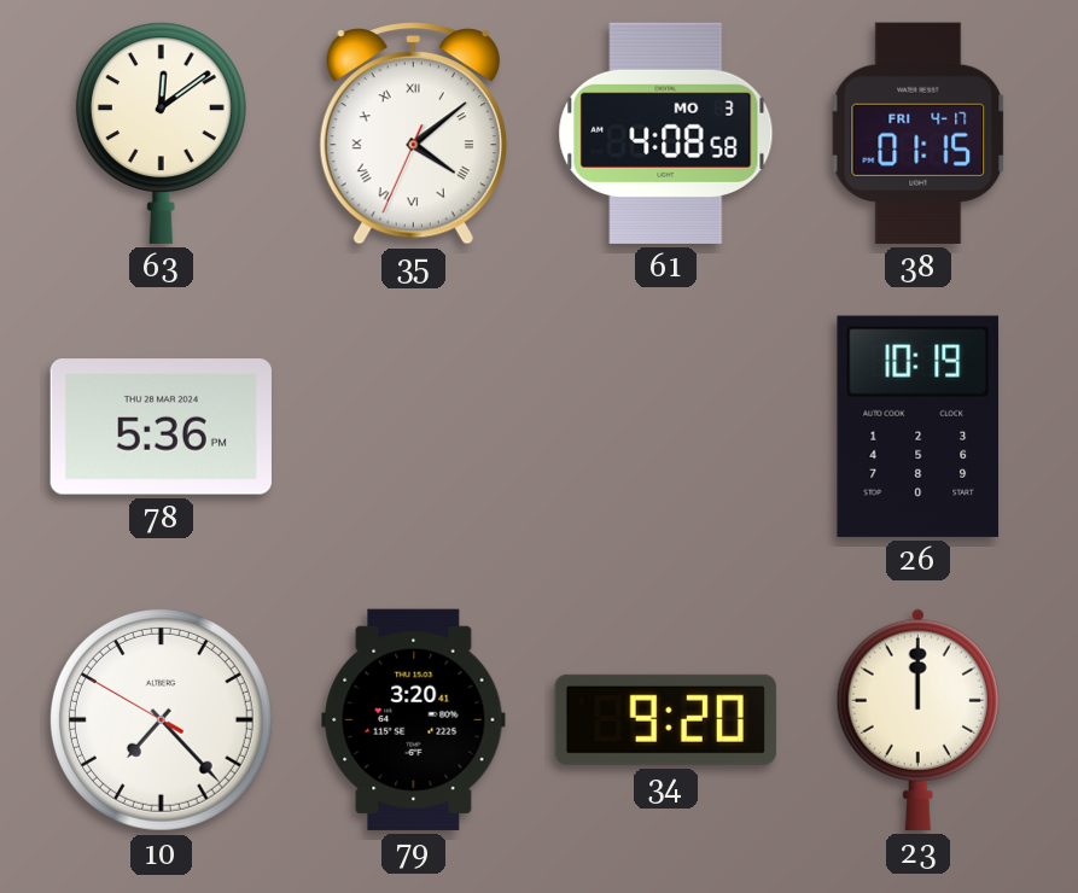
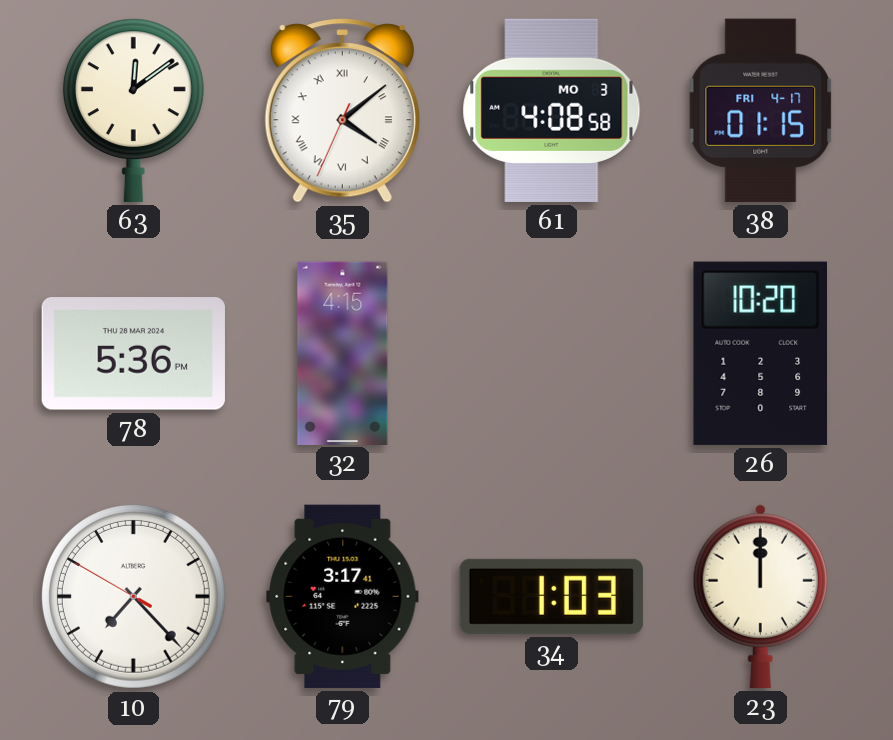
32: none -> 4:15 (343, 353)
26: 10:19 -> 10:20 (760, 353)
79: 3:20 -> 3:17 (343, 596)
34: 9:20 -> 1:03 (551, 596)
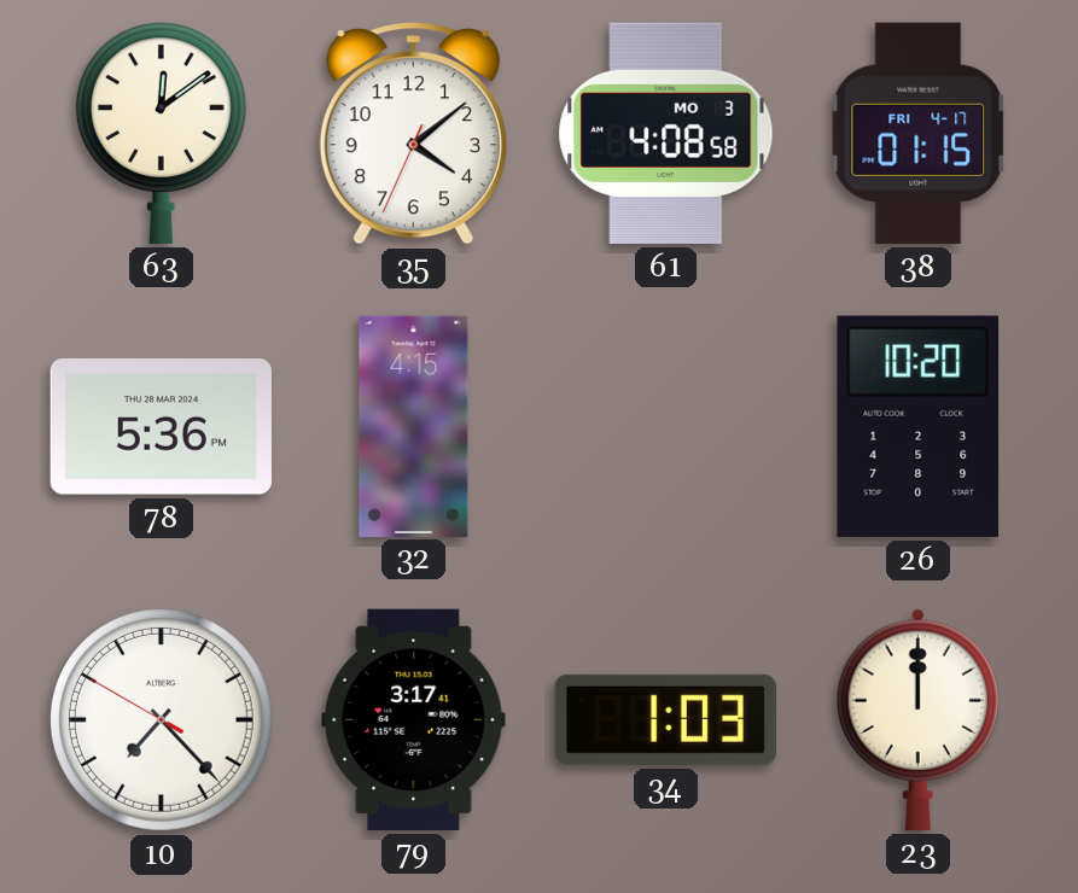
35 numerals: Roman -> Arabic (413, 134)
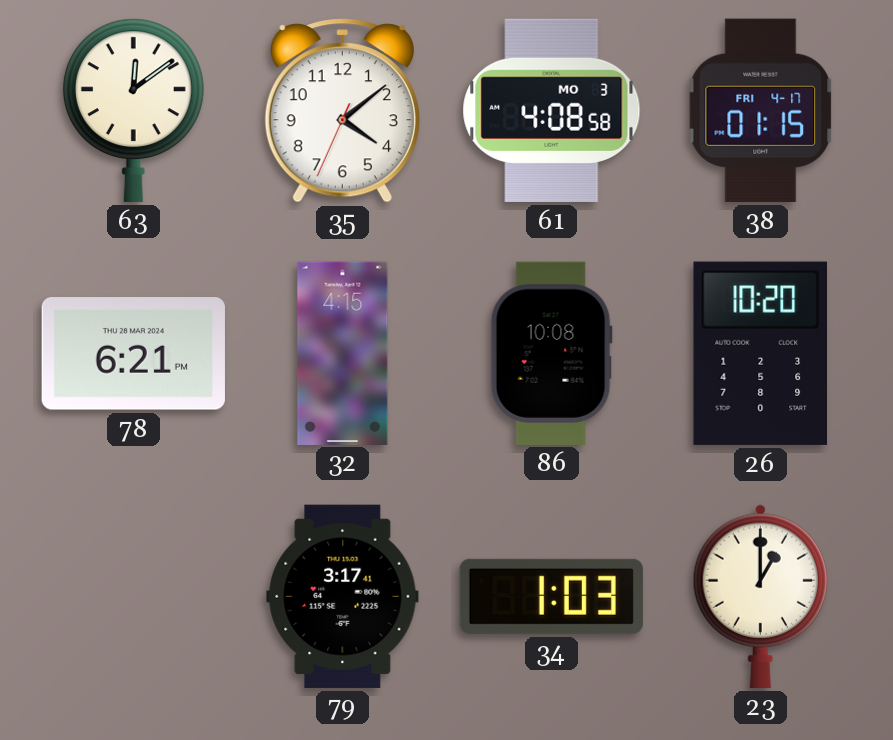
78: 5:36 -> 6:21 (133, 354)
86: none -> 10:08 (551, 353)
10: 7:22 -> none (161, 719)
23: 12:00 -> 1:00 (760, 596)
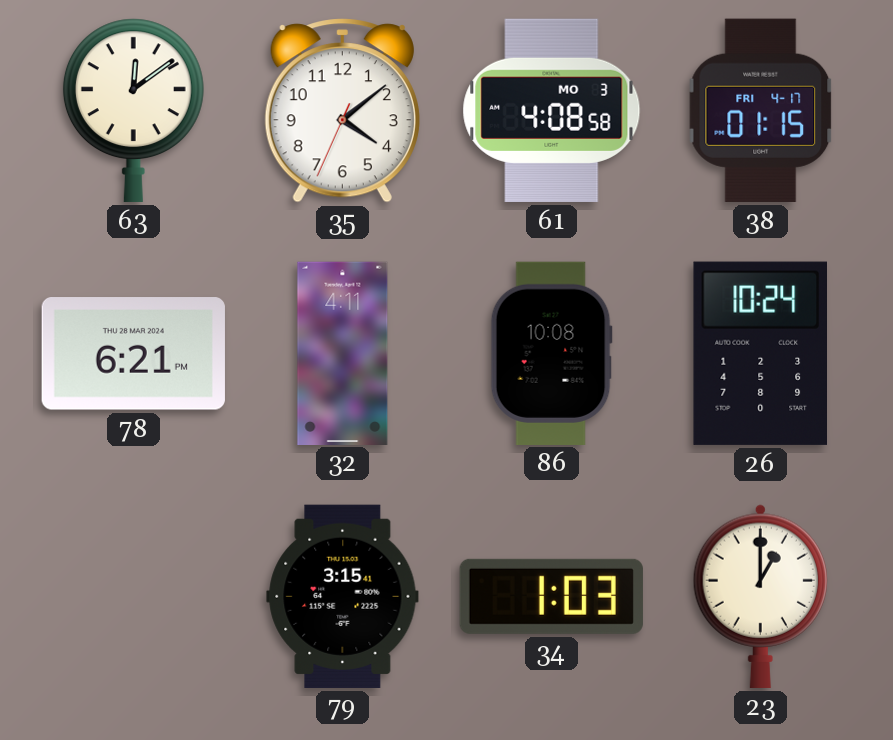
32: 4:15 -> 4:11 (343, 353)
26: 10:20 -> 10:24 (760, 353)
79: 3:17 -> 3:15 (343, 596)
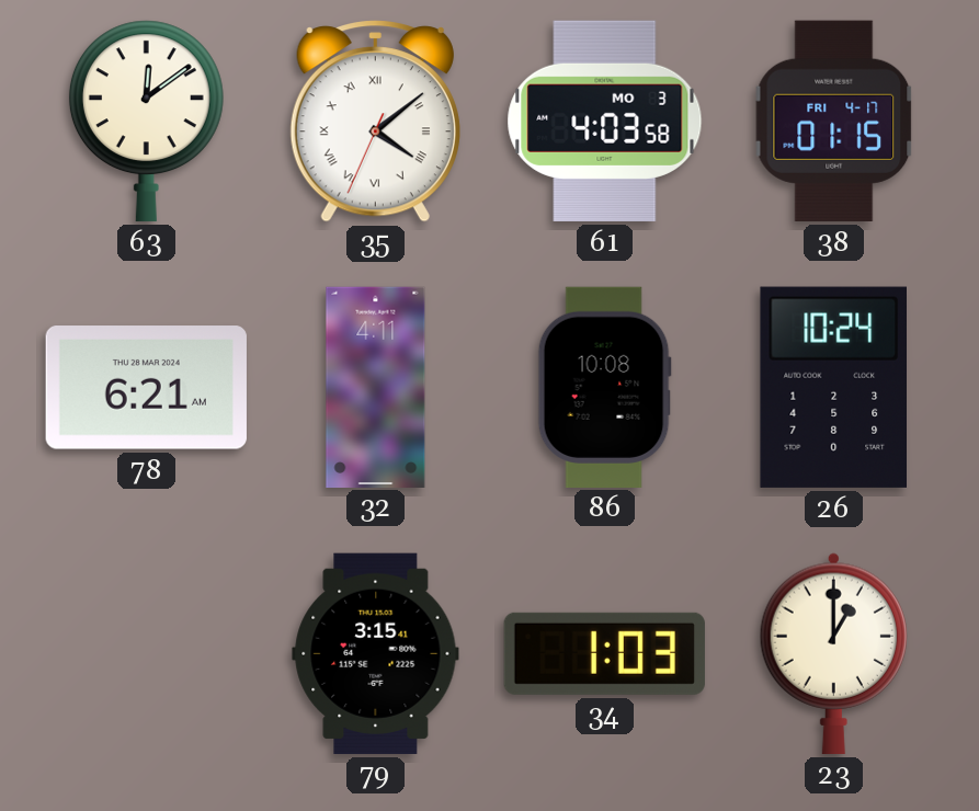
35 numerals: Arabic -> Roman (375, 122)
61: 4:08 -> 4:03 (605, 121)
78: 6:21 PM -> 6:21 AM (146, 388)
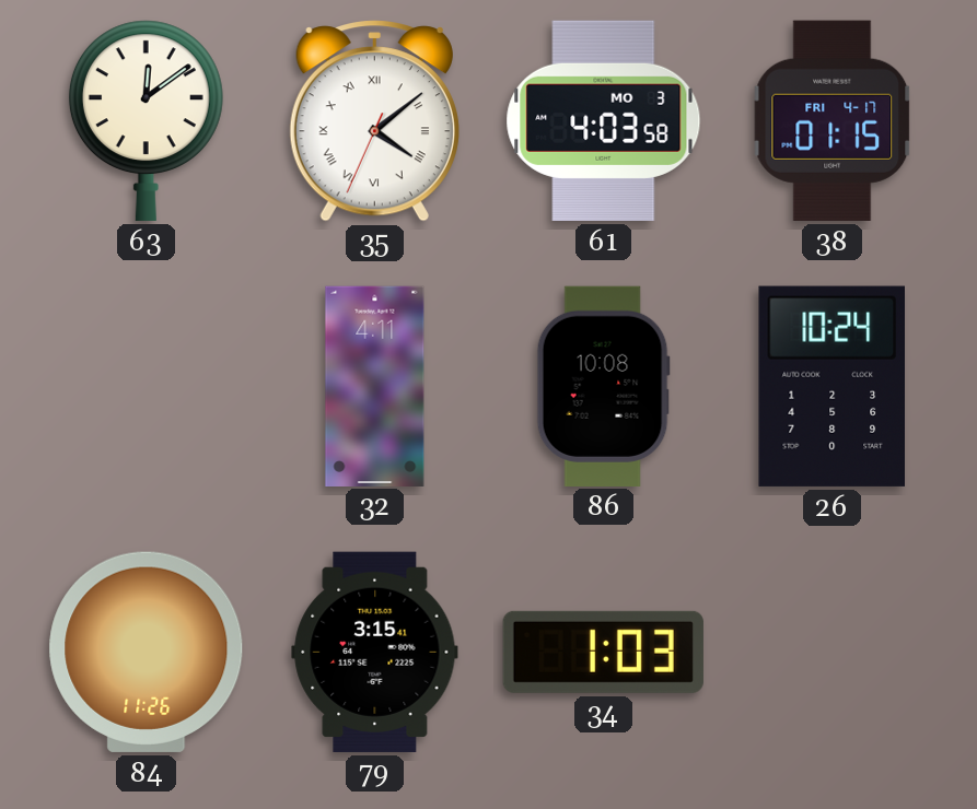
78: 6:21 -> none (146, 388)
84: none -> 11:26 (147, 652)
23: 1:00 -> none (833, 653)
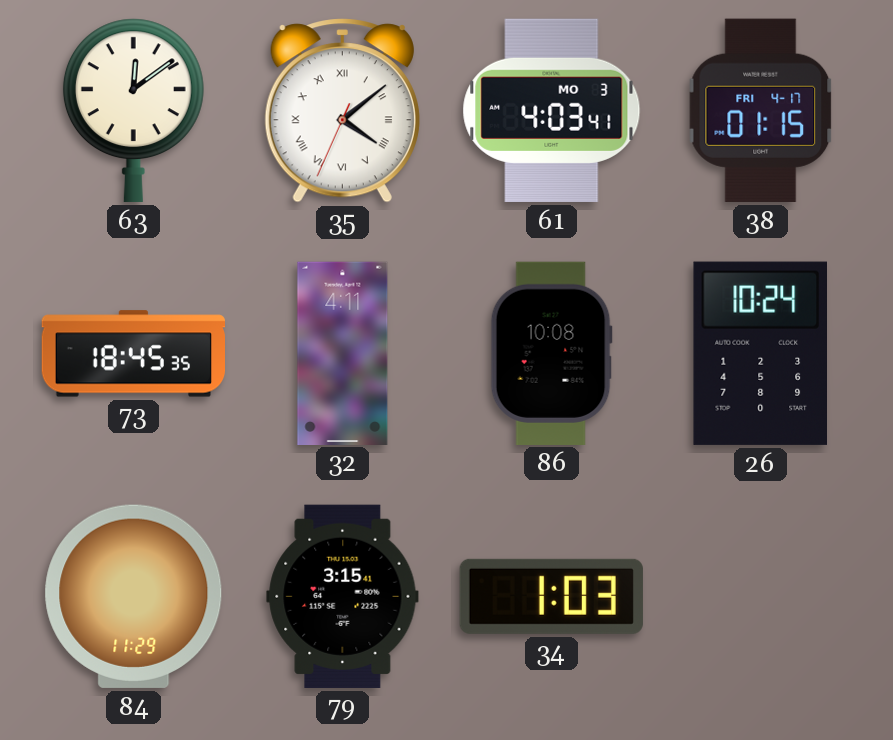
61: 4:03:58 -> 4:03:41 (552, 110)
73: none -> 18:45 (133, 354)
84: 11:26 -> 11:29 (134, 596)
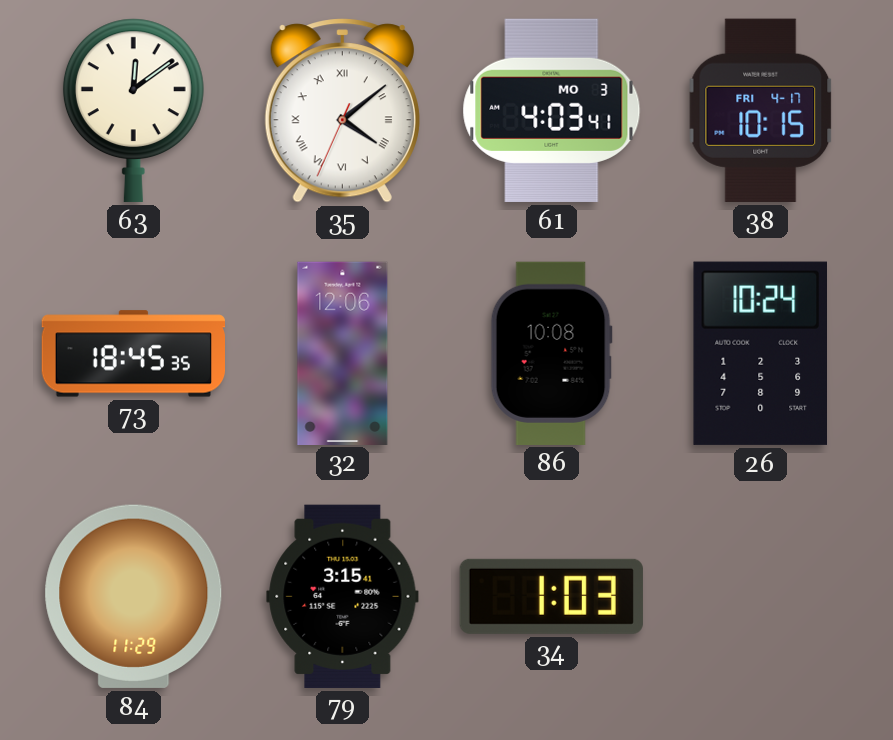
38: 01:15 -> 10:15 (761, 110)
32: 4:11 -> 12:06 (343, 353)
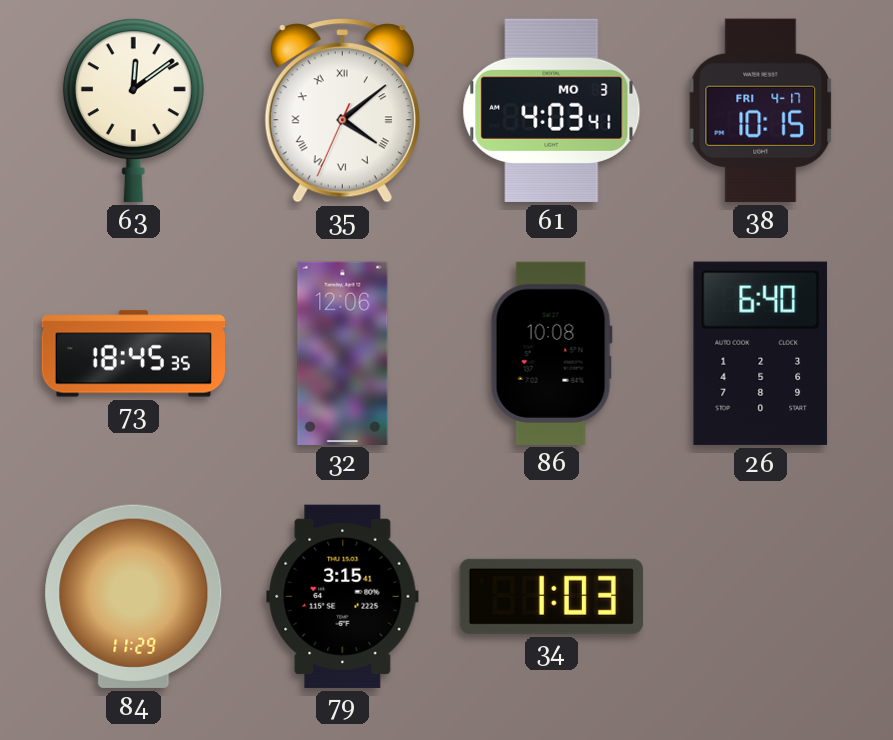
26: 10:24 -> 6:40 (760, 353)
